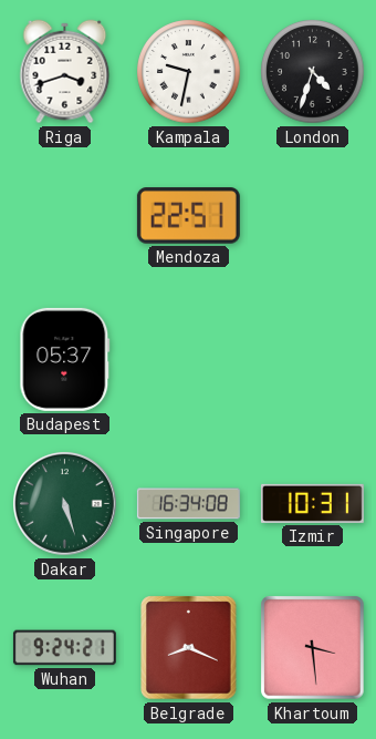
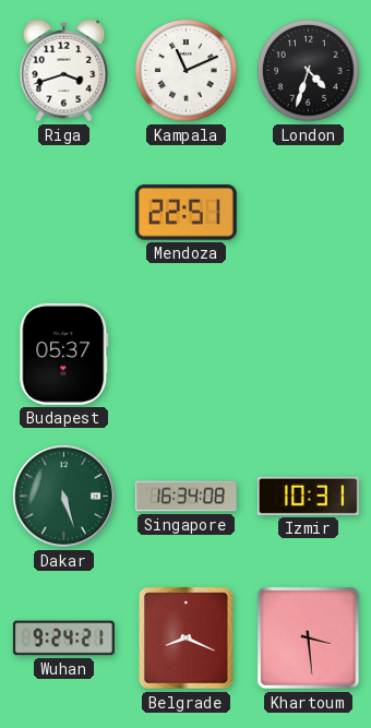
Kampala: 9:32 -> 11:11 (187, 71)
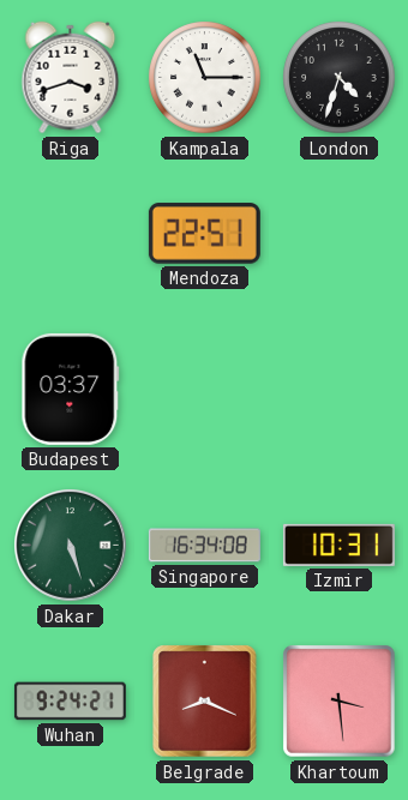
Kampala: 11:11 -> 11:15 (205, 78)
Budapest: 05:37 -> 03:37 (71, 389)
